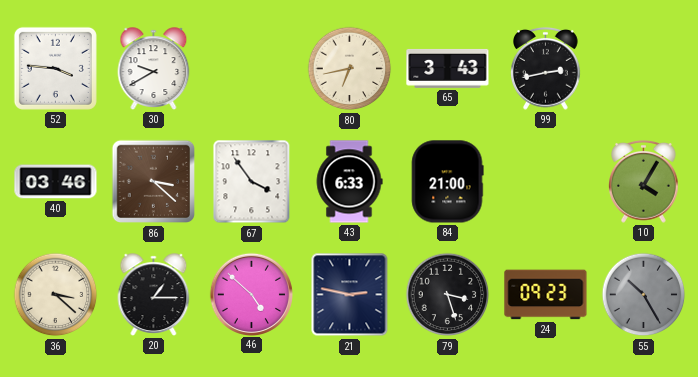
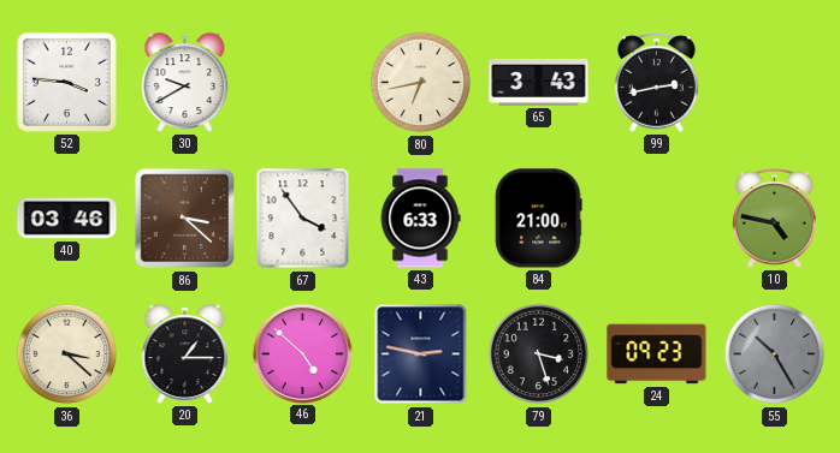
10: 4:05 -> 4:47 (775, 217)
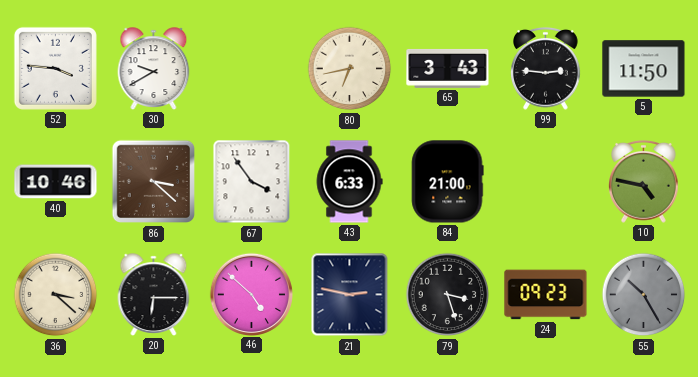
99: 2:43 -> 2:46 (546, 68)
5: none -> 11:50 (644, 69)
40: 03:46 -> 10:46 (56, 182)
20: 1:15 -> 6:15 (154, 295)
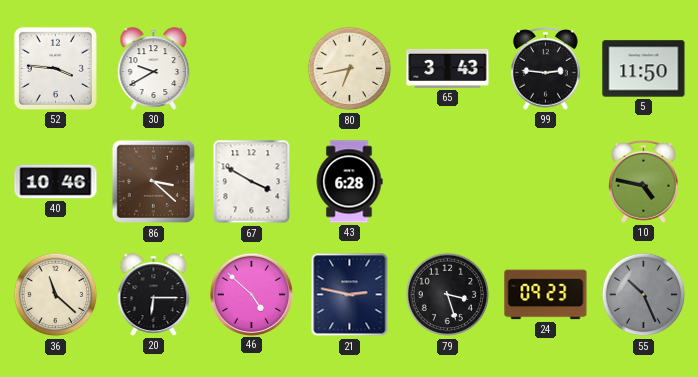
67: 3:54 -> 3:50 (252, 182)
43: 6:33 -> 6:28 (349, 182)
84: 21:00 -> none (447, 182)
36: 3:22 -> 11:22 (56, 295)
55: 10:25 -> 10:26 (644, 295)
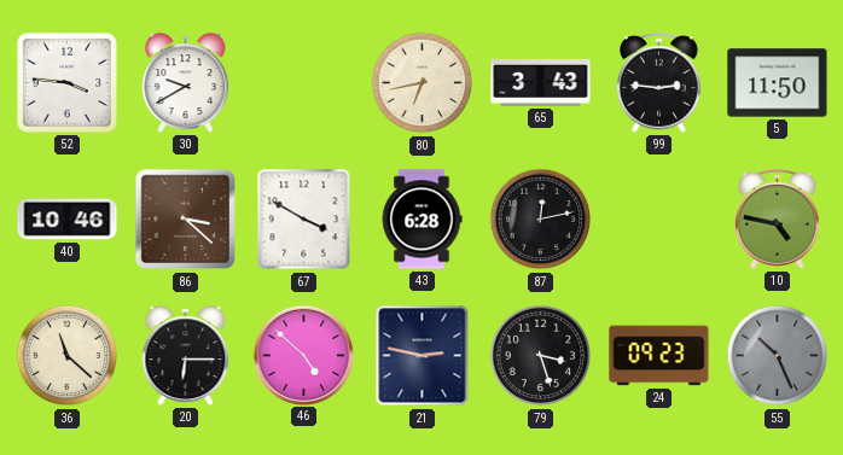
87: none -> 12:13 (541, 220)
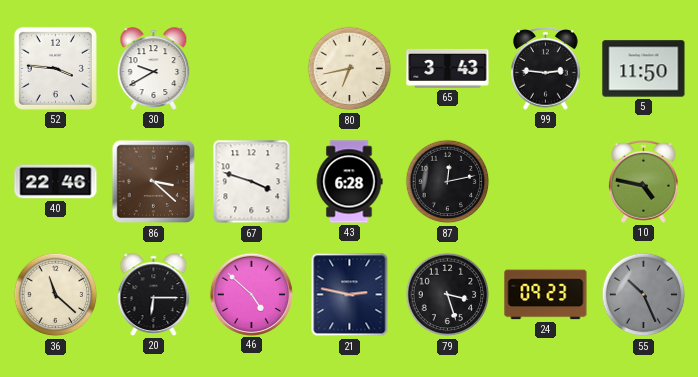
40: 10:46 -> 22:46 (56, 182)
67: 3:50 -> 3:48 (252, 182)
